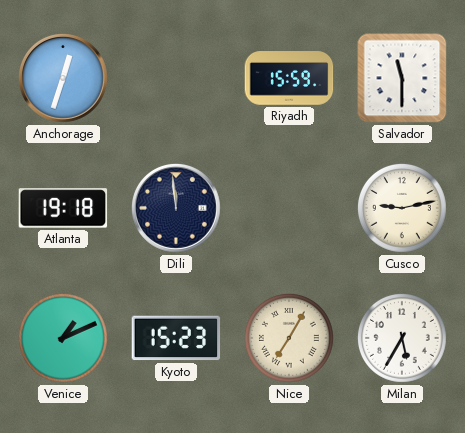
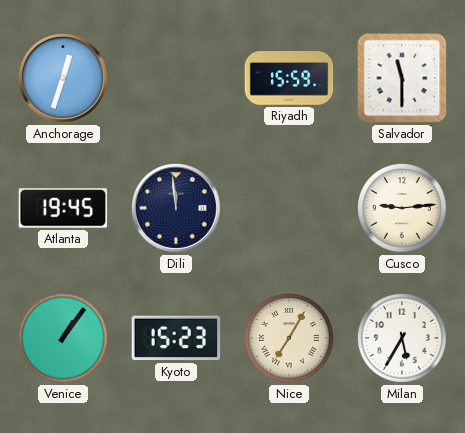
Atlanta: 19:18 -> 19:45 (63, 208)
Cusco: 9:13 -> 9:14 (402, 208)
Venice: 1:11 -> 1:06 (63, 338)
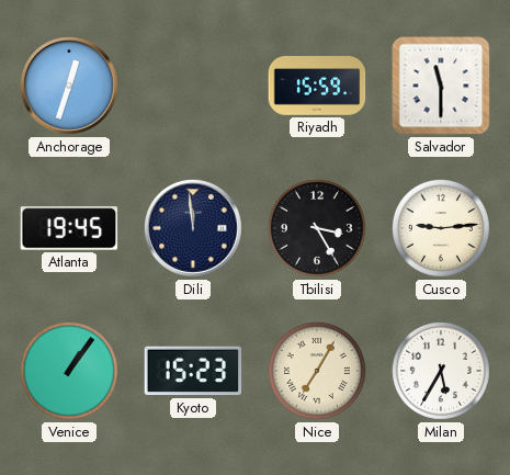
Tbilisi: none -> 3:25 (317, 228)
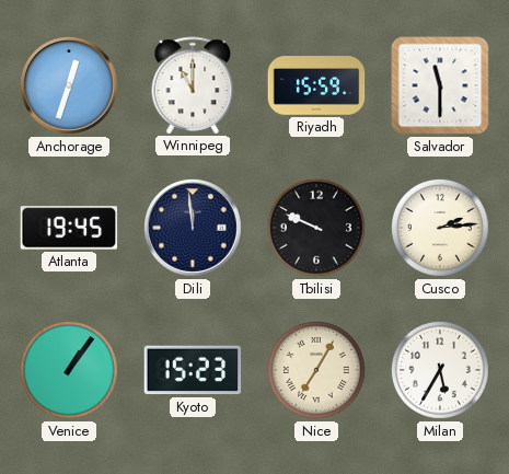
Winnipeg: none -> 11:00 (193, 85)
Tbilisi: 3:25 -> 9:49 (316, 228)
Cusco: 9:14 -> 2:14 (440, 228)
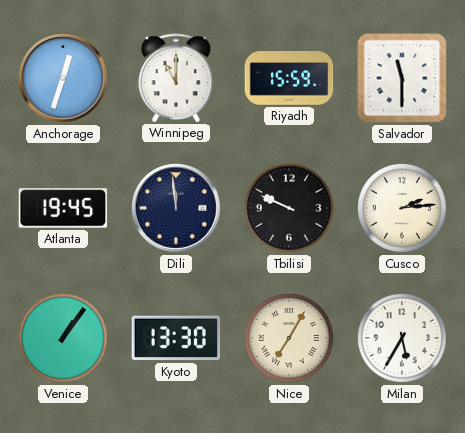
Kyoto: 15:23 -> 13:30 (176, 338)
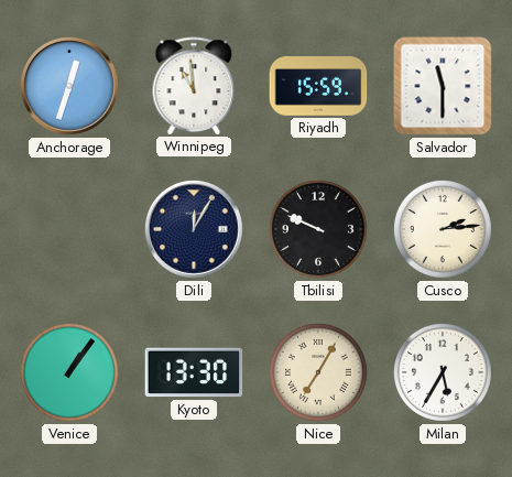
Winnipeg: 11:00 -> 10:59 (194, 86)
Atlanta: 19:45 -> none (63, 208)
Dili: 11:59 -> 12:05 (194, 229)
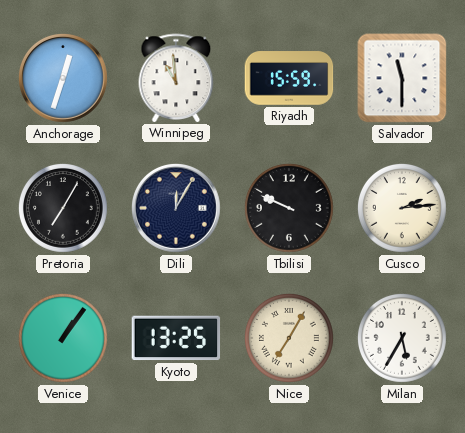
Pretoria: none -> 7:05 (63, 208)
Kyoto: 13:30 -> 13:25 (176, 338)
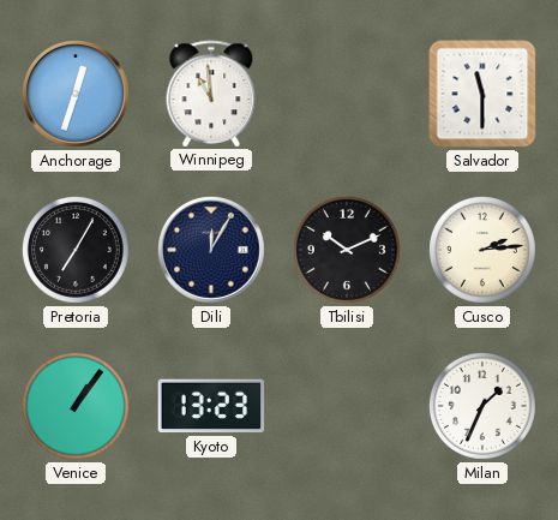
Riyadh: 15:59 -> none (289, 78)
Tbilisi: 9:49 -> 10:11 (347, 250)
Kyoto: 13:25 -> 13:23 (211, 406)
Nice: 7:05 -> none (289, 338)
Milan: 5:35 -> 1:34 (482, 406)
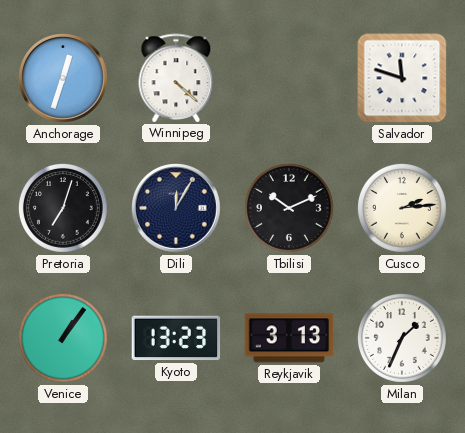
Winnipeg: 10:59 -> 4:22 (176, 78)
Salvador: 11:30 -> 11:48 (402, 78)
Pretoria: 7:05 -> 7:03 (63, 208)
Reykjavik: none -> 3:13 (289, 338)
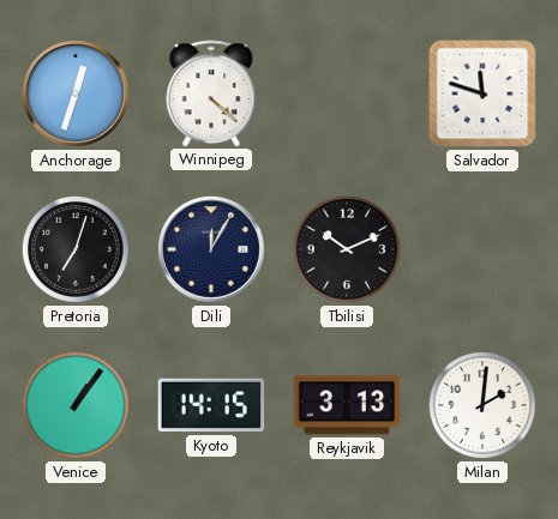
Cusco: 2:14 -> none (402, 208)
Kyoto: 13:23 -> 14:15 (211, 405)
Milan: 1:34 -> 2:01 (482, 405)
